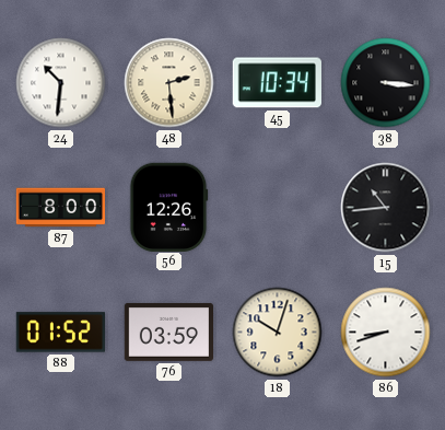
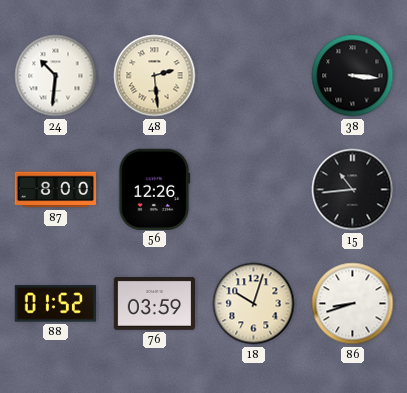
45: 10:34 -> none (277, 83)
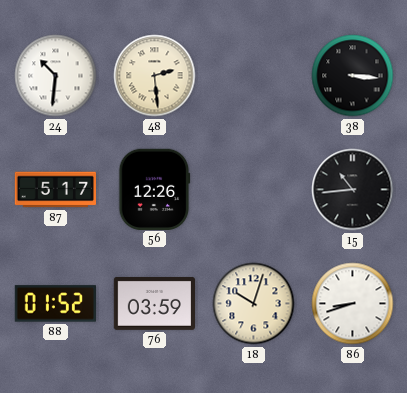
87: 8:00 -> 5:17 (56, 190)
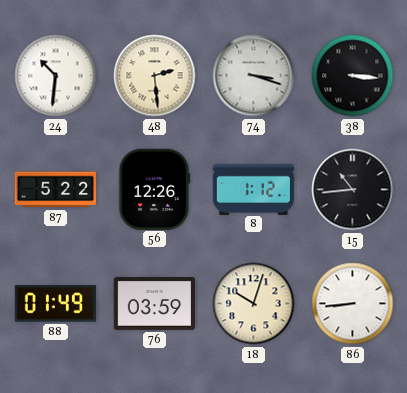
74: none -> 3:18 (254, 76)
87: 5:17 -> 5:22 (56, 190)
8: none -> 1:12 (254, 189)
88: 01:52 -> 01:49 (55, 304)
86: 8:42 -> 8:44 (353, 304)
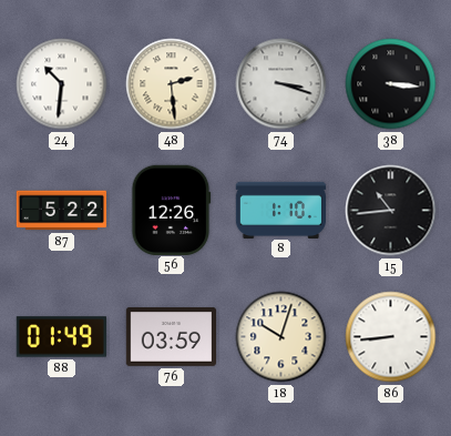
8: 1:12 -> 1:10 (281, 210)
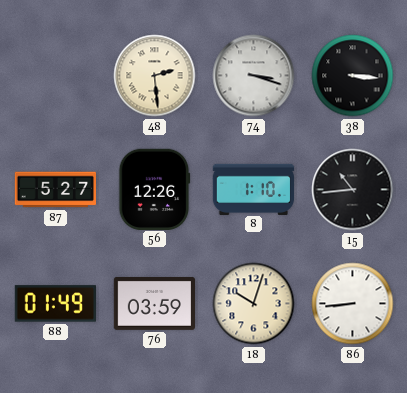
24: 10:31 -> none (62, 84)
87: 5:22 -> 5:27 (56, 190)
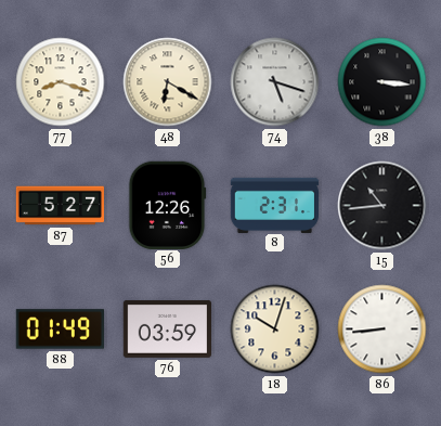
77: none -> 8:18 (61, 82)
48: 2:29 -> 6:20 (168, 82)
74: 3:18 -> 5:18 (275, 82)
8: 1:10 -> 2:31 (275, 205)
